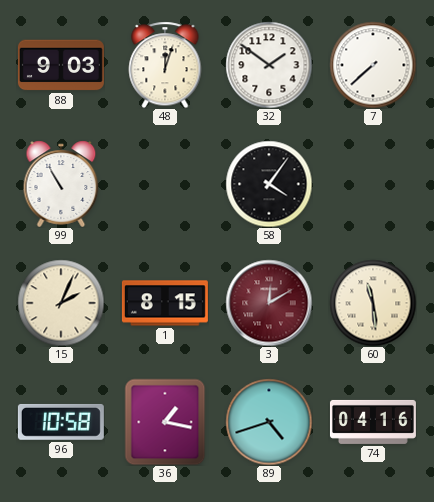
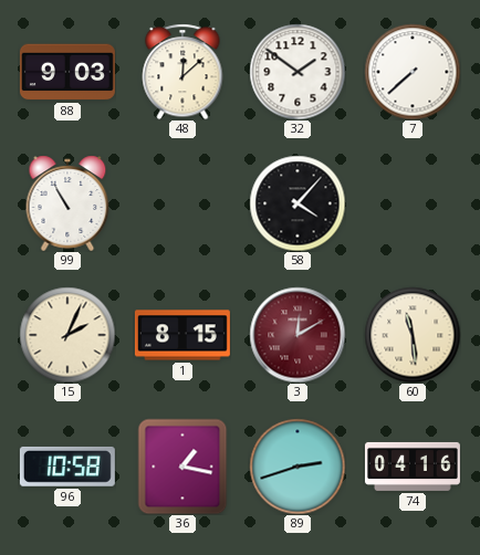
48: 12:03 -> 12:08 (182, 72)
58: 4:06 -> 4:07 (298, 203)
89: 4:42 -> 2:42 (298, 467)
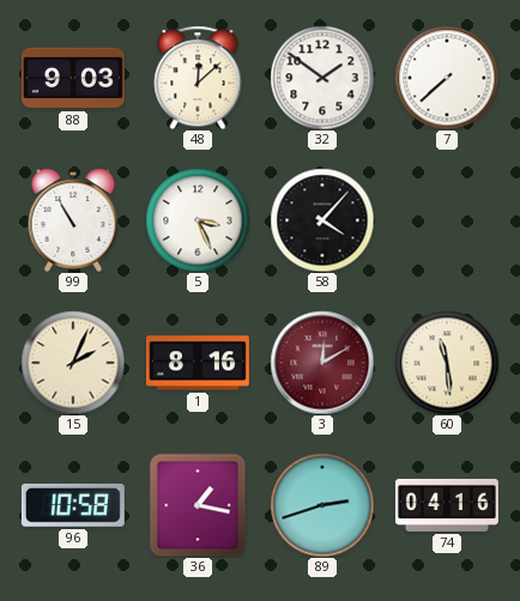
5: none -> 3:26 (198, 220)
1: 8:15 -> 8:16 (198, 363)
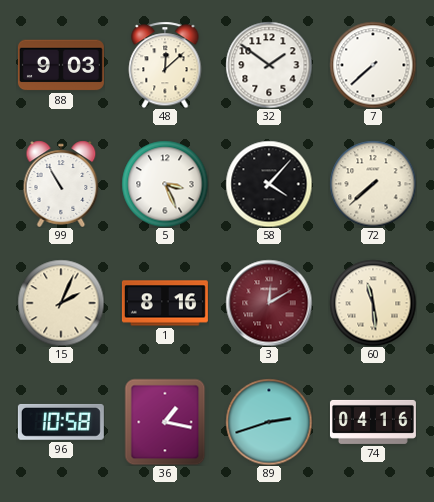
72: none -> 7:38 (373, 184)
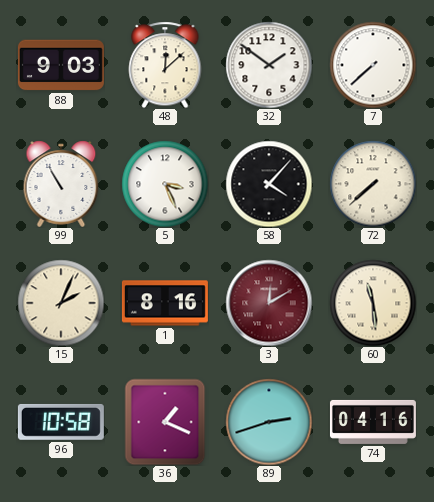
36: 1:17 -> 1:19 (165, 422)
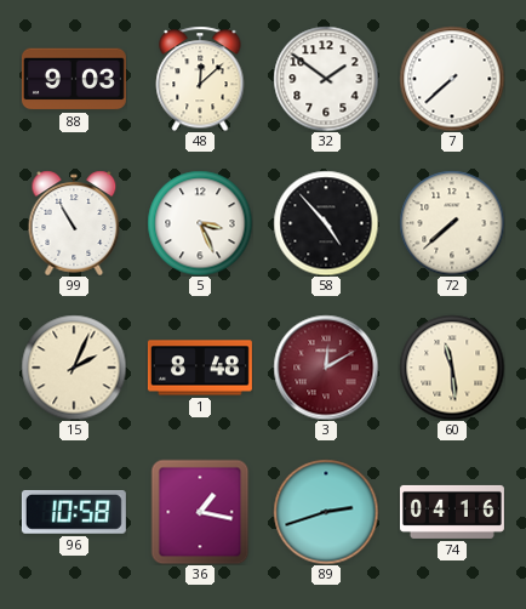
58: 4:07 -> 4:53 (326, 223)
1: 8:16 -> 8:48 (200, 368)
36: 1:19 -> 1:17 (200, 512)
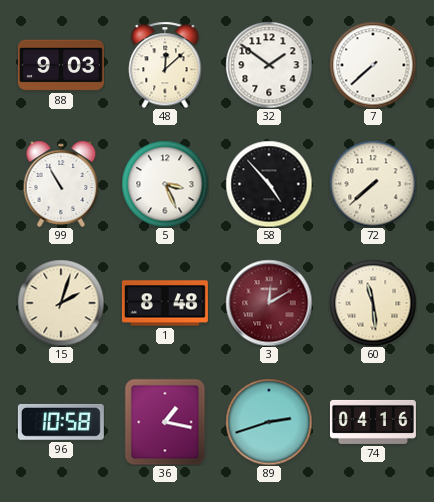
15: 2:04 -> 2:03 (61, 303)
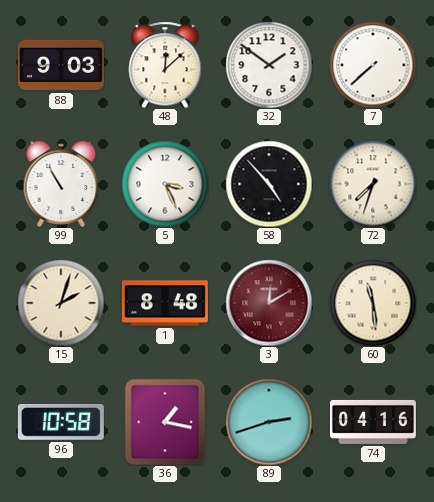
72: 7:38 -> 7:33 (373, 184)
